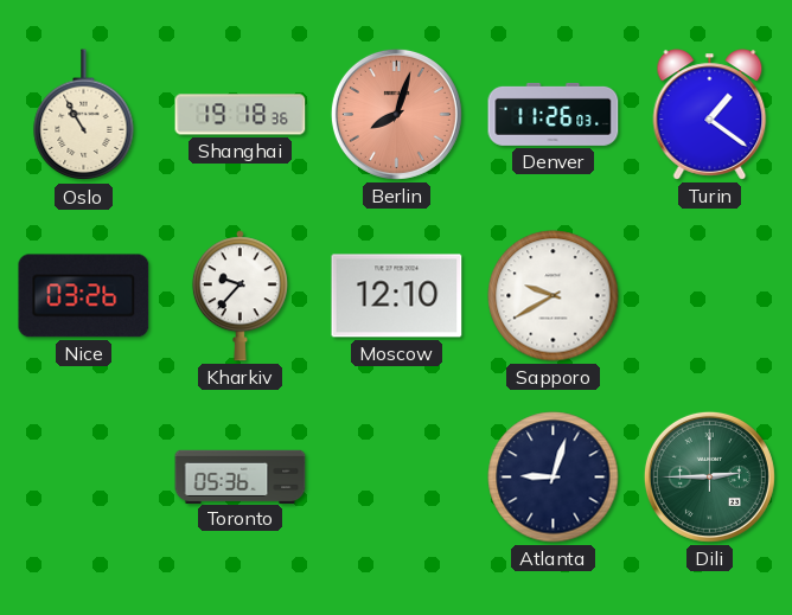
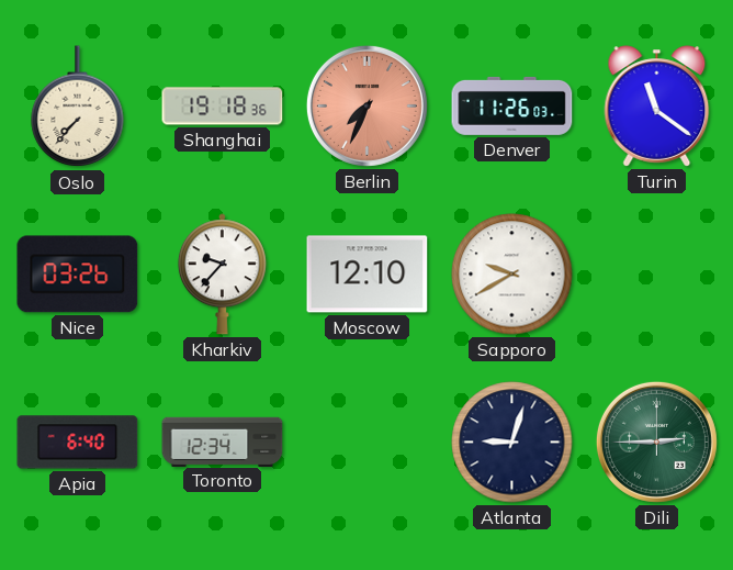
Oslo: 10:55 -> 7:37 (78, 107)
Berlin: 8:03 -> 7:34 (366, 105)
Turin: 1:21 -> 11:21 (657, 107)
Apia: none -> 6:40 (78, 443)
Toronto: 05:36 -> 12:34 (223, 442)
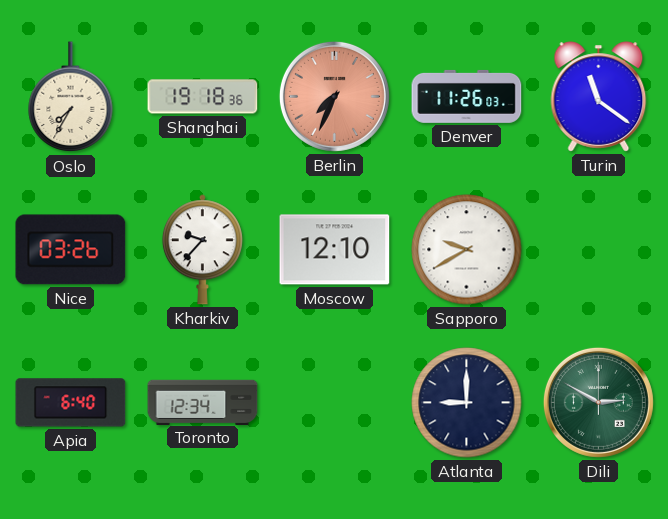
Oslo: 7:37 -> 7:35 (71, 97)
Atlanta: 9:03 -> 9:00 (467, 403)
Dili: 2:45 -> 2:50 (598, 402)
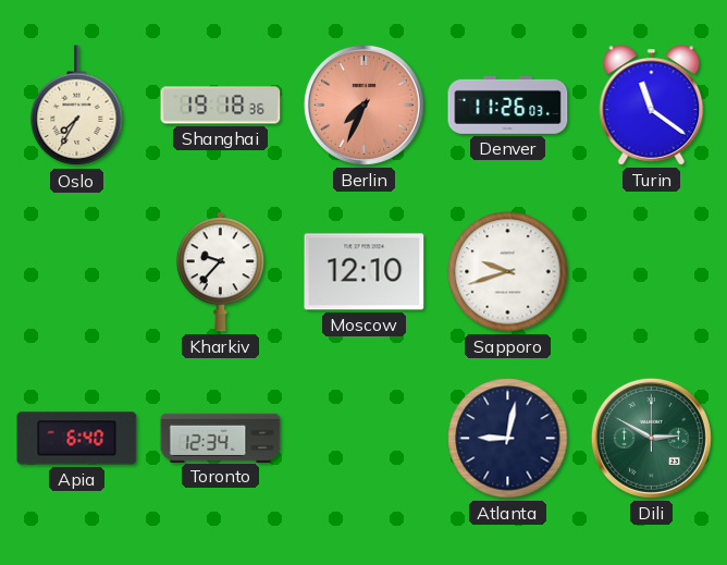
Nice: 03:26 -> none (71, 250)
Sapporo: 9:40 -> 9:42 (508, 272)
Atlanta: 9:00 -> 9:02 (508, 439)
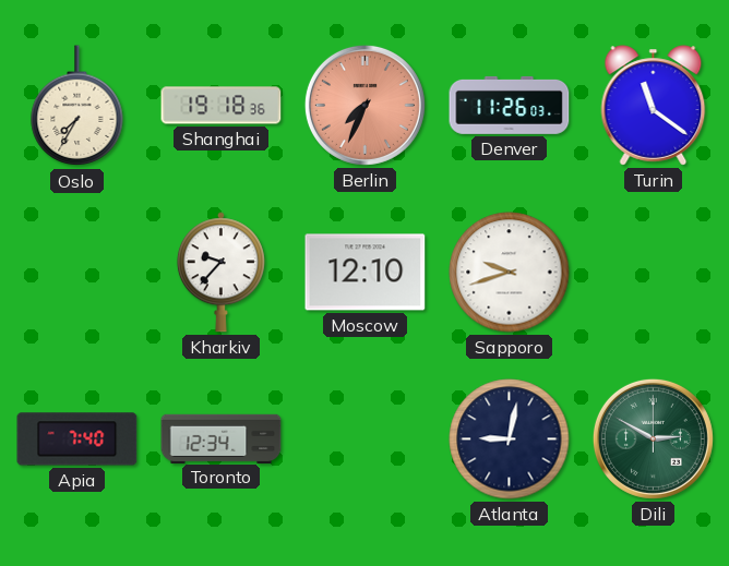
Apia: 6:40 -> 7:40 (77, 439)
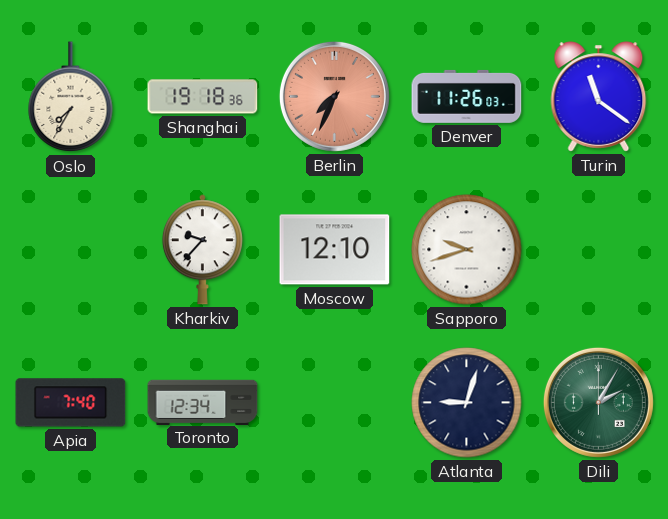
Atlanta: 9:02 -> 9:03 (467, 403)
Dili: 2:50 -> 2:05 (598, 402)
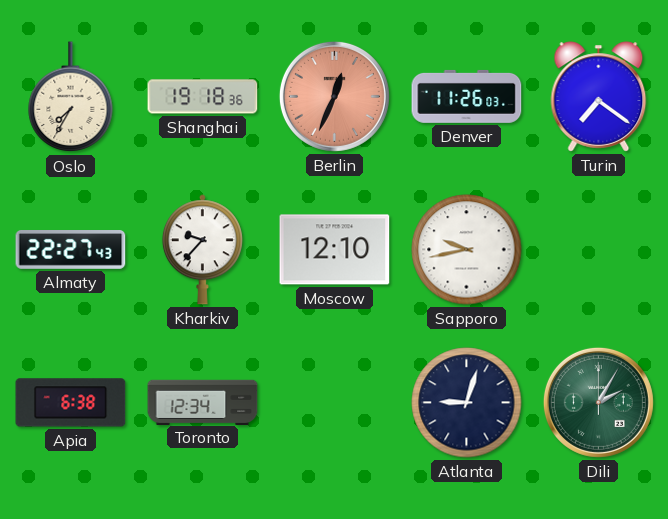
Berlin: 7:34 -> 12:34 (334, 96)
Turin: 11:21 -> 7:21 (599, 97)
Almaty: none -> 22:27 (71, 250)
Sapporo: 9:42 -> 9:43 (467, 250)
Apia: 7:40 -> 6:38 (71, 403)
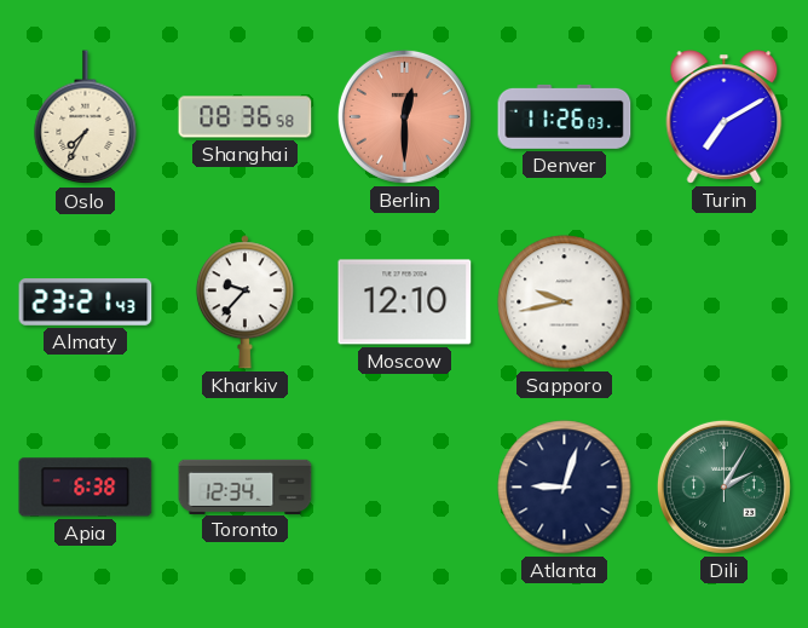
Shanghai: 19:18 -> 08:36 (246, 117)
Berlin: 12:34 -> 12:30 (404, 116)
Turin: 7:21 -> 7:10 (725, 117)
Almaty: 22:27 -> 23:21 (86, 303)
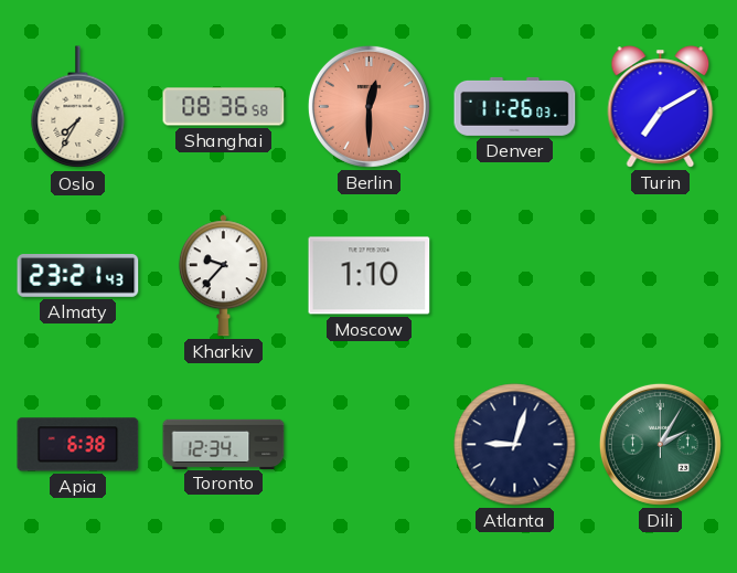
Moscow: 12:10 -> 1:10 (370, 276)
Sapporo: 9:43 -> none (565, 303)
